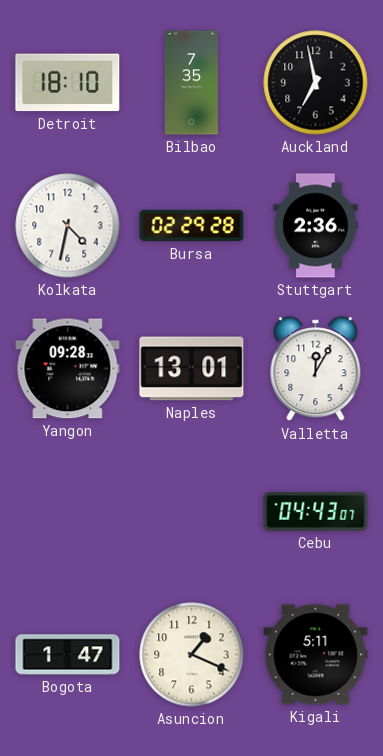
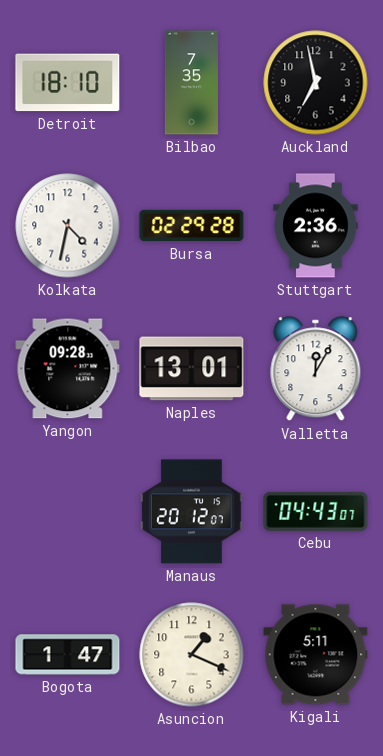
Manaus: none -> 20:12 (192, 512)
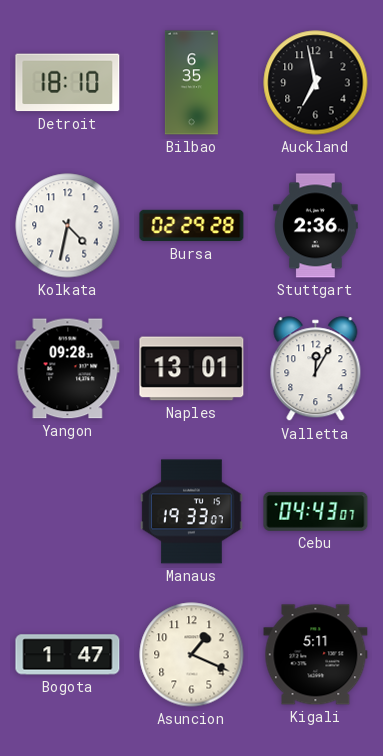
Bilbao: 7:35 -> 6:35 (191, 83)
Manaus: 20:12 -> 19:33 (192, 512)
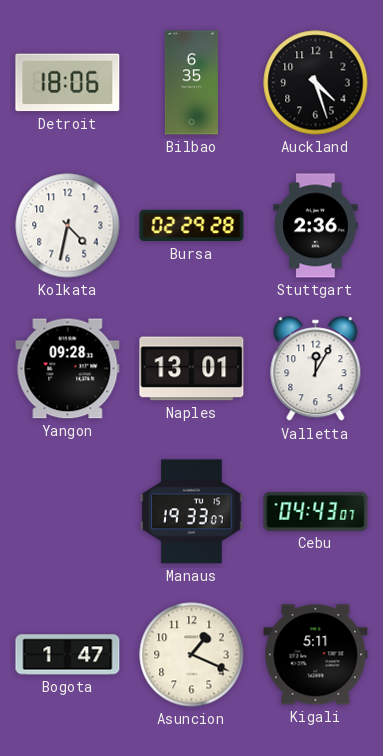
Detroit: 18:10 -> 18:06 (68, 83)
Auckland: 6:58 -> 4:27 (316, 83)
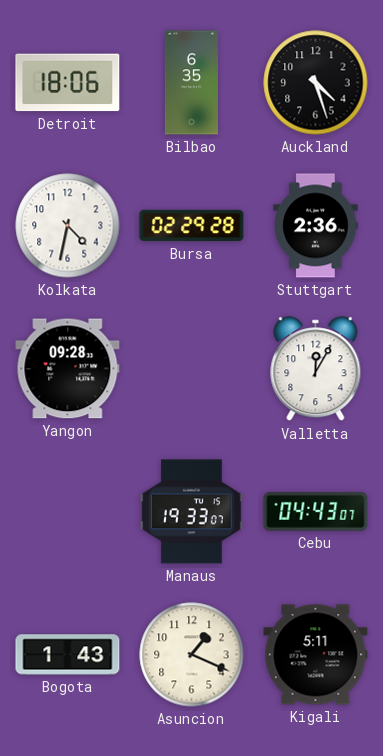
Naples: 13:01 -> none (192, 369)
Bogota: 1:47 -> 1:43 (68, 655)
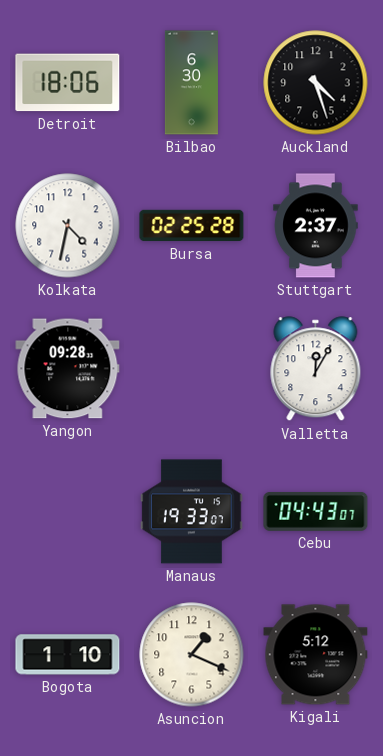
Bilbao: 6:35 -> 6:30 (191, 83)
Bursa: 02:29 -> 02:25 (192, 226)
Stuttgart: 2:36 -> 2:37 (316, 226)
Bogota: 1:43 -> 1:10 (68, 655)
Kigali: 5:11 -> 5:12 (316, 655)
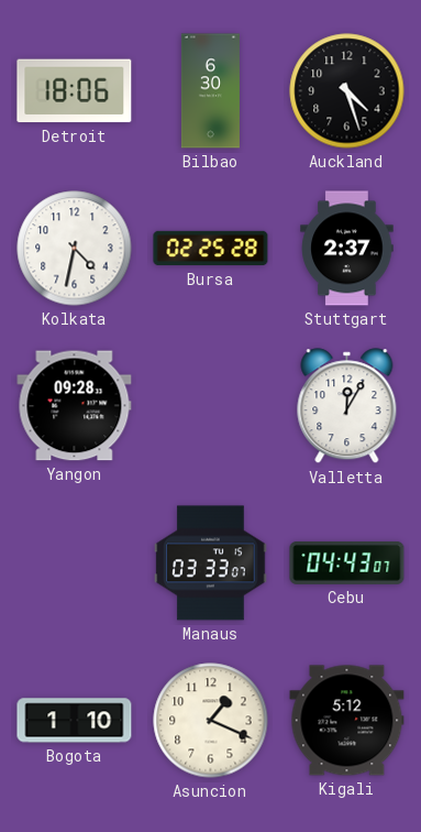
Manaus: 19:33 -> 03:33 (211, 563)
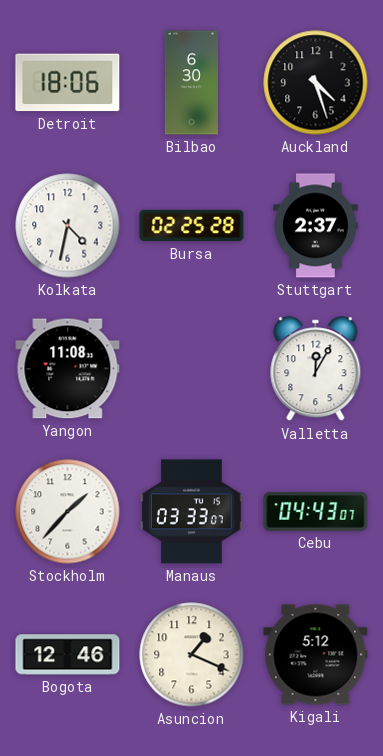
Yangon: 09:28 -> 11:08 (68, 369)
Stockholm: none -> 1:37 (68, 512)
Bogota: 1:10 -> 12:46 (68, 655)
